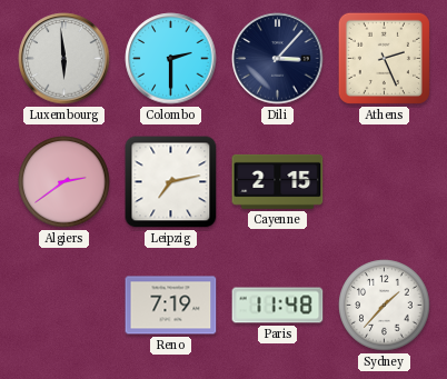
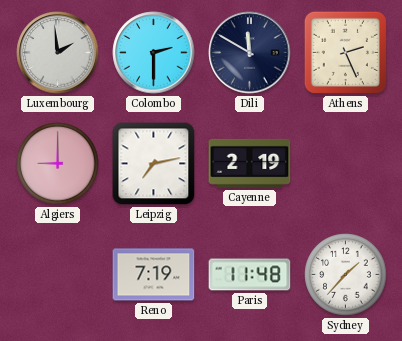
Luxembourg: 5:59 -> 1:59 (58, 53)
Dili: 3:07 -> 11:50 (250, 53)
Algiers: 2:39 -> 9:00 (58, 164)
Cayenne: 2:15 -> 2:19 (250, 163)
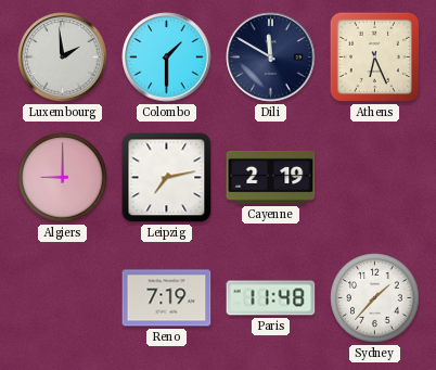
Colombo: 2:30 -> 1:30 (167, 58)
Athens: 2:26 -> 6:26 (374, 56)
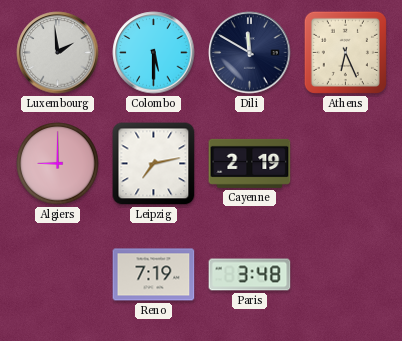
Colombo: 1:30 -> 5:30 (154, 53)
Paris: 11:48 -> 3:48 (250, 275)
Sydney: 1:37 -> none (375, 298)
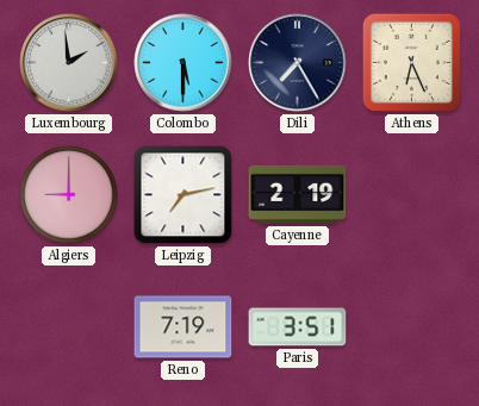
Dili: 11:50 -> 7:25 (298, 63)
Paris: 3:48 -> 3:51 (298, 327)
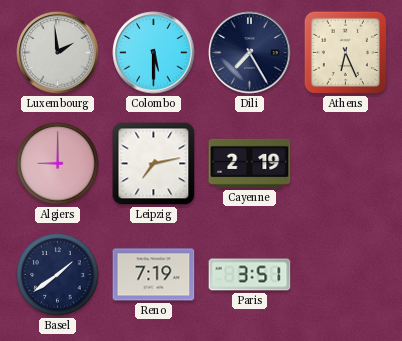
Basel: none -> 1:39 (58, 275)
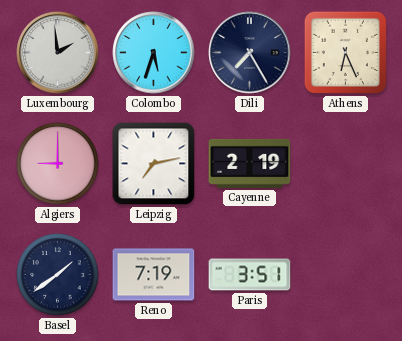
Colombo: 5:30 -> 5:33 (154, 53)
